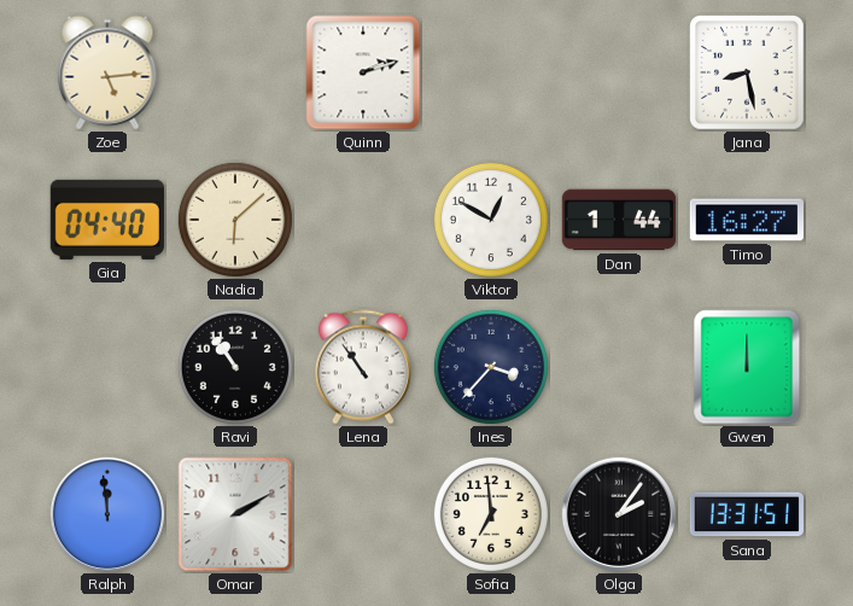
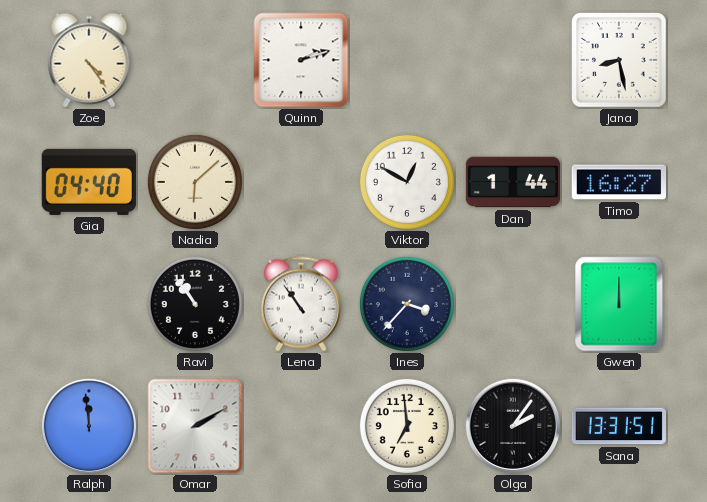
Zoe: 5:14 -> 4:24 (89, 60)
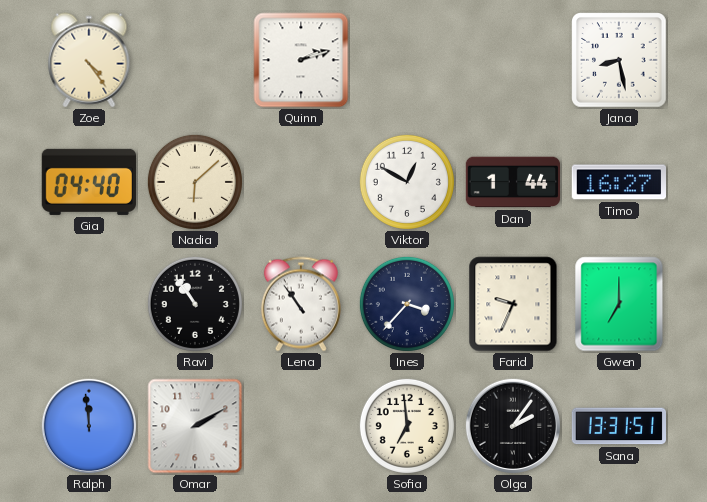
Farid: none -> 9:34 (513, 304)
Gwen: 12:00 -> 7:00 (619, 304)
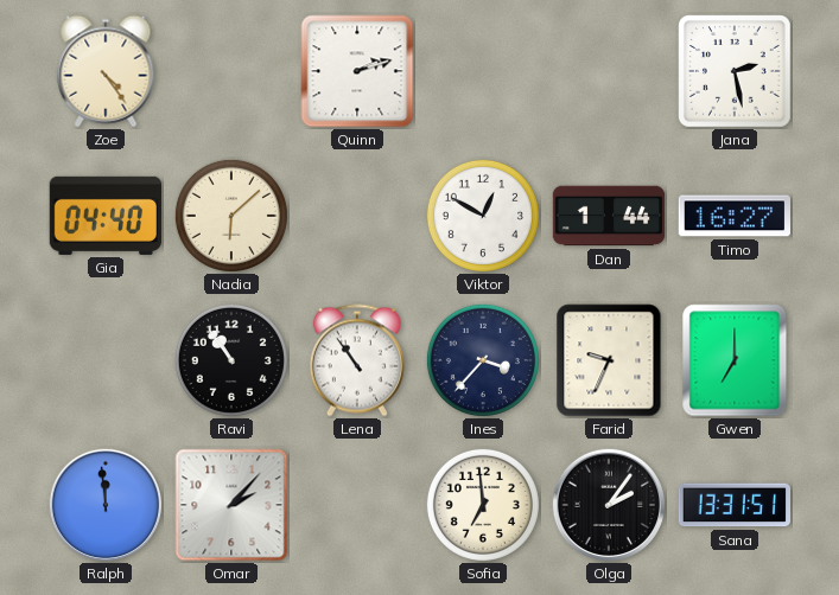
Jana: 8:28 -> 2:28 (735, 71)
Omar: 2:10 -> 2:07 (231, 505)
